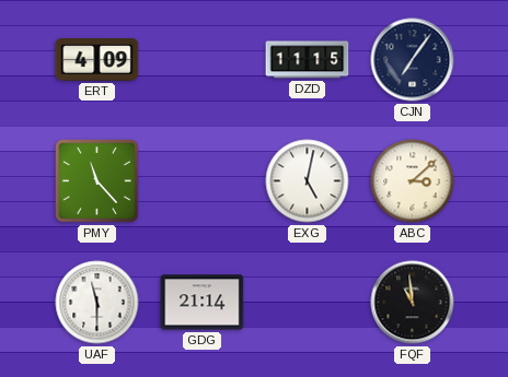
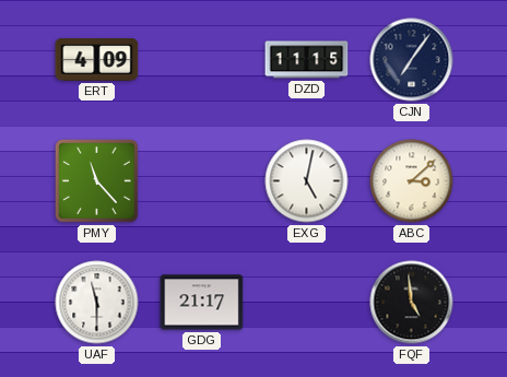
GDG: 21:14 -> 21:17 (202, 303)
FQF: 10:59 -> 4:59 (412, 303)
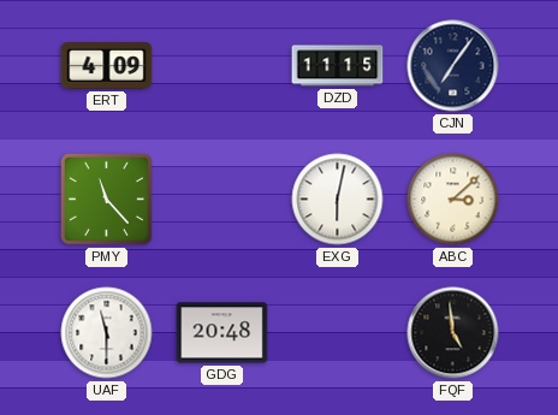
EXG: 5:02 -> 6:02 (338, 200)
GDG: 21:17 -> 20:48 (222, 333)
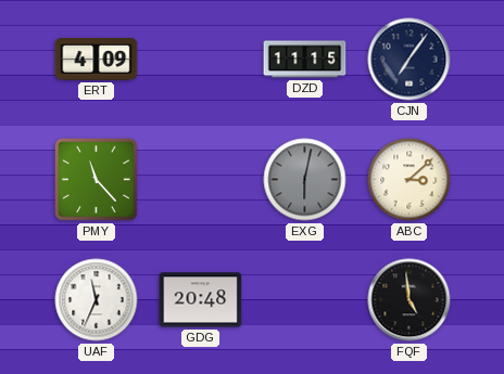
EXG dial: white -> grey (305, 180)
UAF: 11:30 -> 11:34 (97, 300)
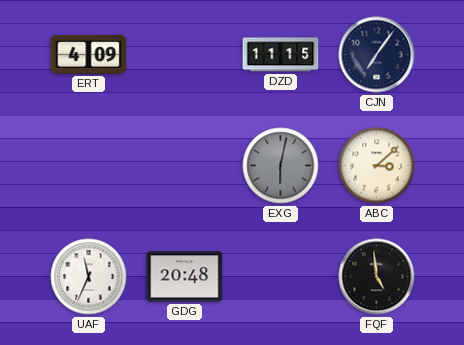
PMY: 11:23 -> none (97, 180)
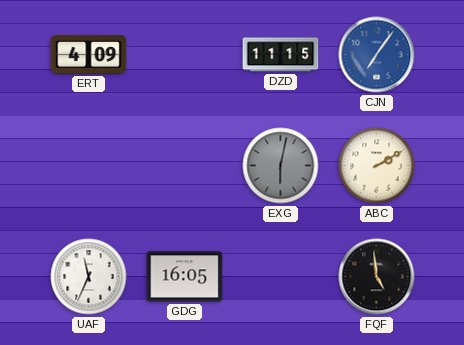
CJN dial: navy -> blue (377, 55)
ABC: 3:08 -> 2:10 (377, 166)
GDG: 20:48 -> 16:05 (185, 277)
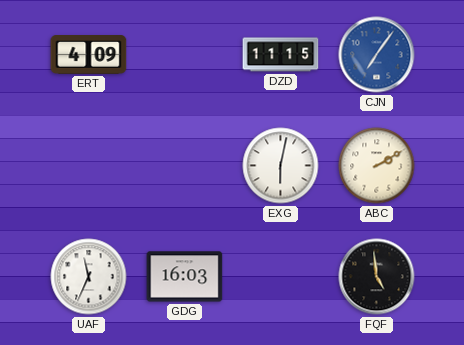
EXG dial: grey -> white (281, 166)
GDG: 16:05 -> 16:03 (185, 277)
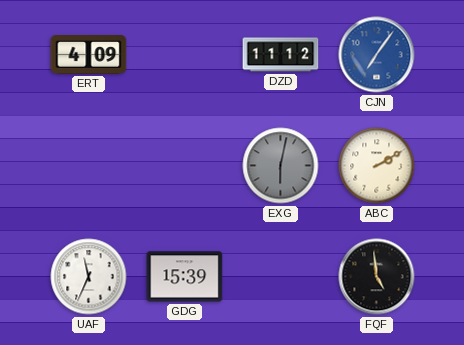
DZD: 11:15 -> 11:12 (281, 55)
EXG dial: white -> grey (281, 166)
GDG: 16:03 -> 15:39 (185, 277)
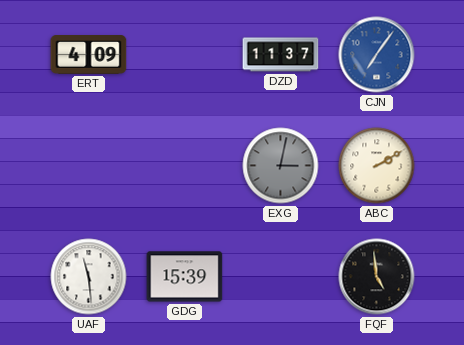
DZD: 11:12 -> 11:37 (281, 55)
EXG: 6:02 -> 3:02 (281, 166)
UAF: 11:34 -> 11:29 (89, 277)
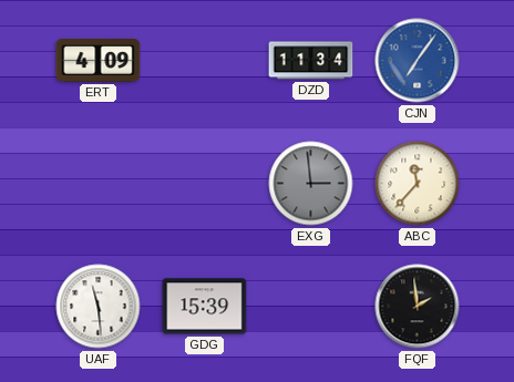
DZD: 11:37 -> 11:34 (311, 61)
EXG: 3:02 -> 2:59 (311, 184)
ABC: 2:10 -> 11:37 (418, 184)
FQF: 4:59 -> 1:59 (418, 307)
